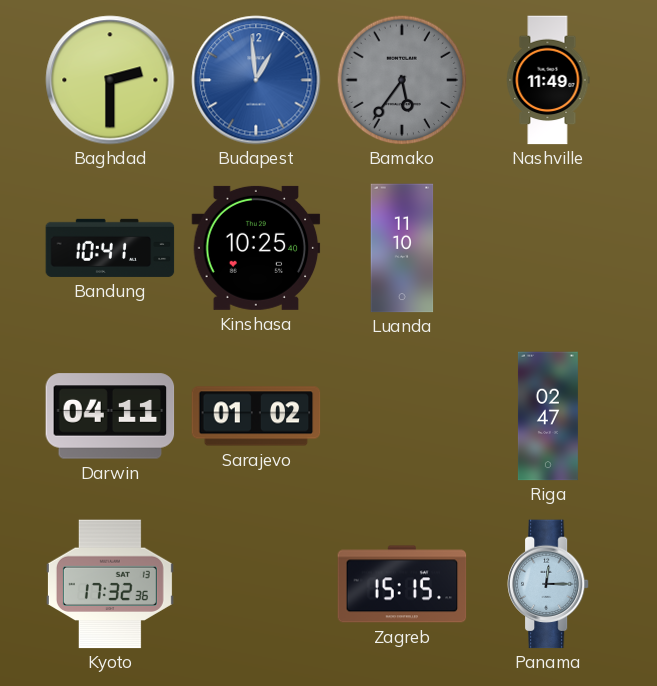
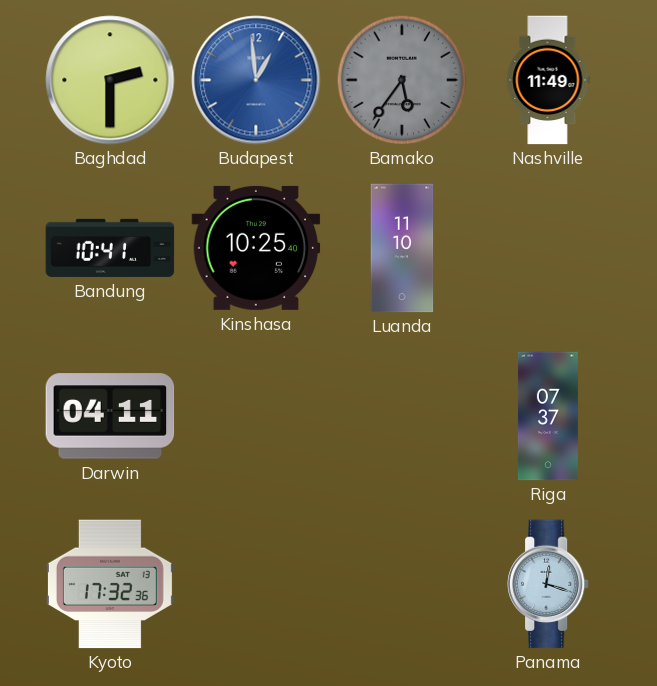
Sarajevo: 01:02 -> none (256, 416)
Riga: 02:47 -> 07:37 (548, 416)
Zagreb: 15:15 -> none (402, 584)
Panama: 12:15 -> 12:18 (548, 584)
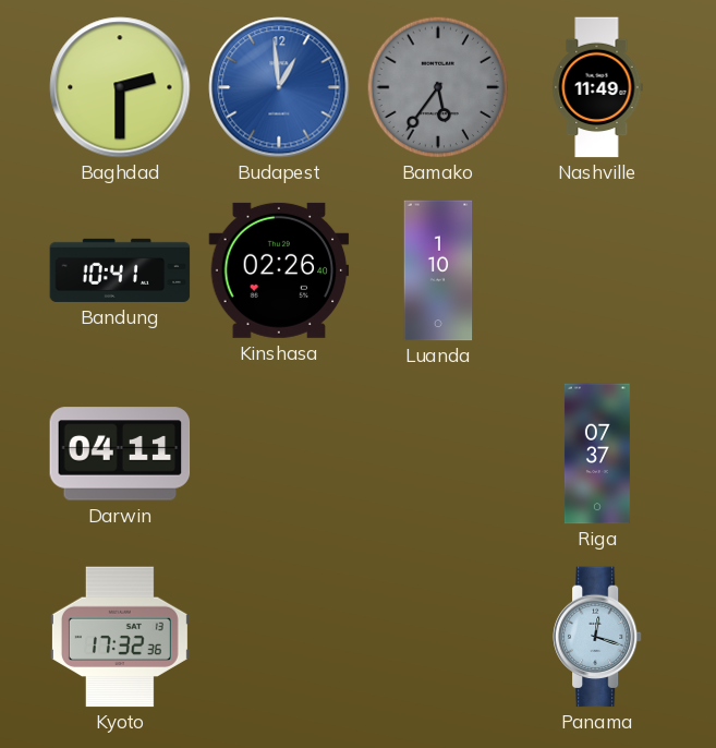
Kinshasa: 10:25 -> 02:26 (279, 270)
Luanda: 11:10 -> 1:10 (438, 270)
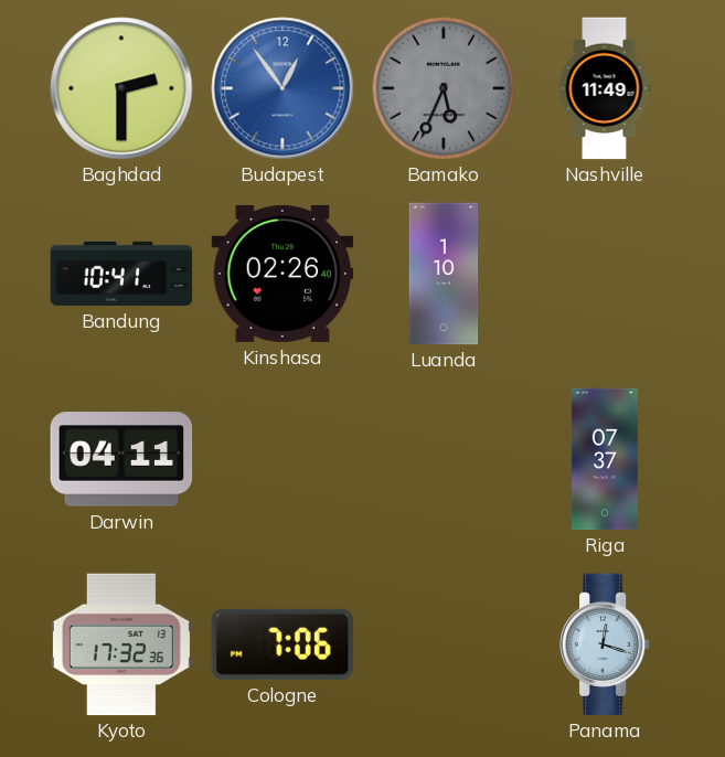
Budapest: 12:59 -> 12:54 (282, 88)
Bamako: 5:36 -> 5:34 (444, 88)
Cologne: none -> 7:06 (281, 644)
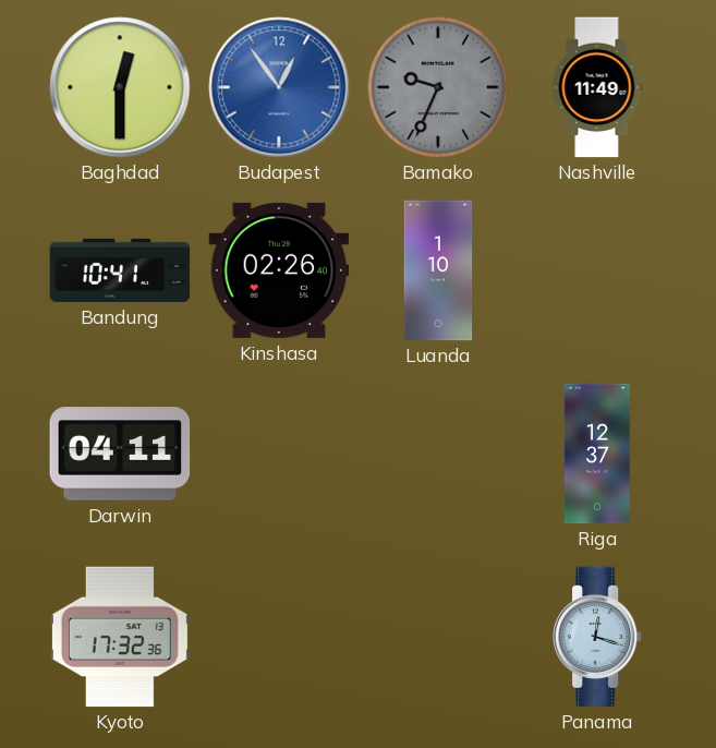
Baghdad: 2:30 -> 12:30 (120, 87)
Bamako: 5:34 -> 9:34 (438, 87)
Riga: 07:37 -> 12:37 (597, 454)
Cologne: 7:06 -> none (281, 644)
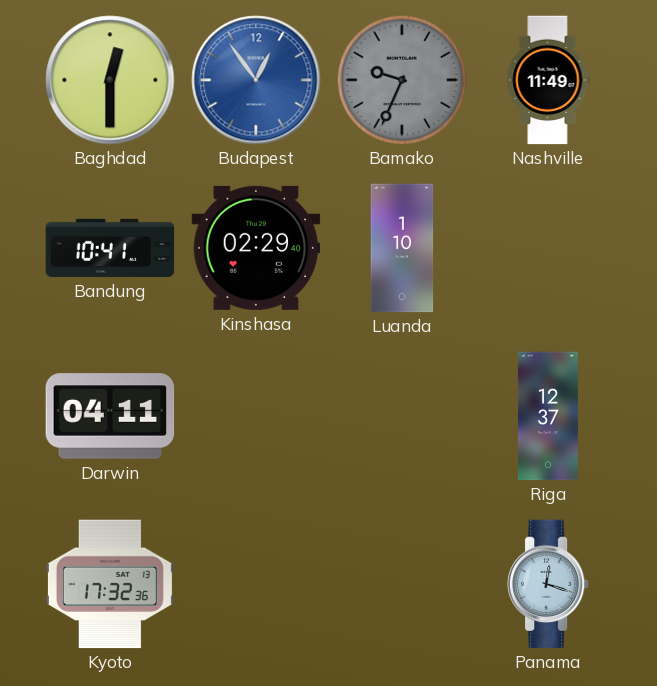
Kinshasa: 02:26 -> 02:29 (256, 248)
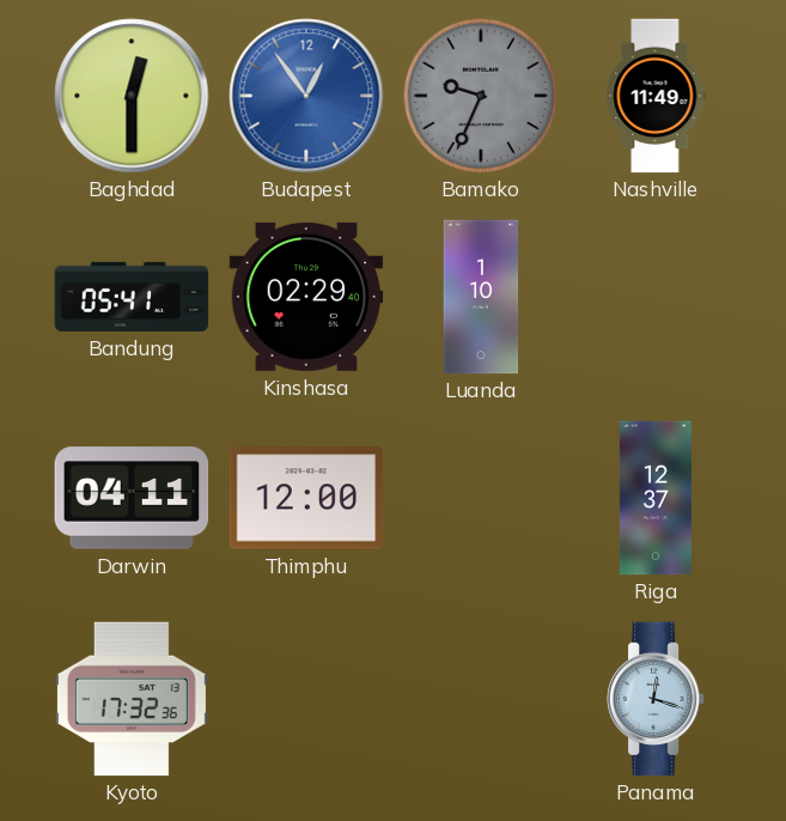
Bandung: 10:41 -> 05:41 (132, 297)
Thimphu: none -> 12:00 (306, 498)
